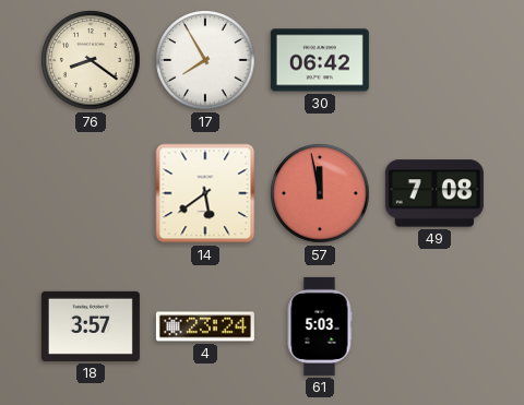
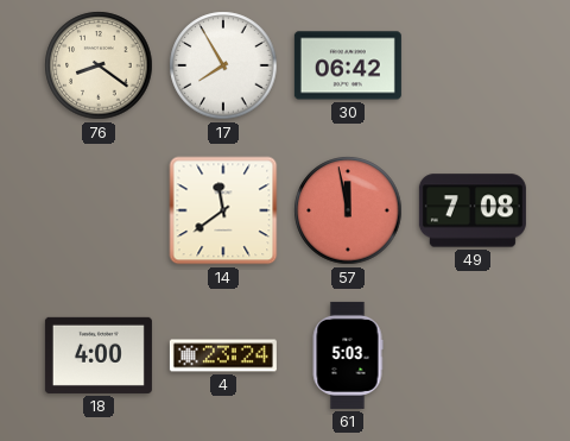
14: 5:39 -> 11:39 (223, 210)
18: 3:57 -> 4:00 (99, 355)
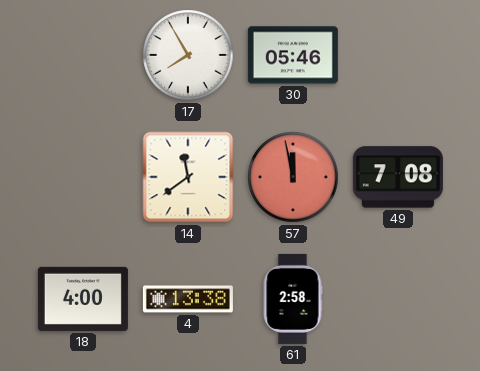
76: 8:21 -> none (99, 65)
30: 06:42 -> 05:46 (293, 55)
4: 23:24 -> 13:38 (188, 299)
61: 5:03 -> 2:58 (293, 299)
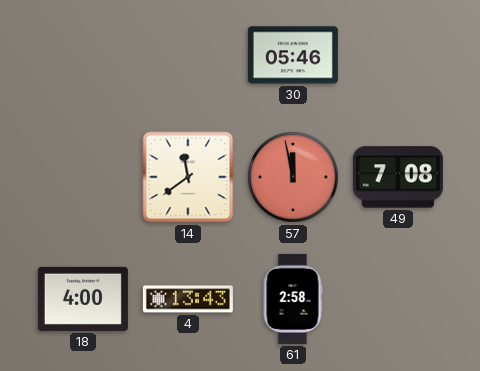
17: 7:55 -> none (188, 55)
4: 13:38 -> 13:43 (188, 299)
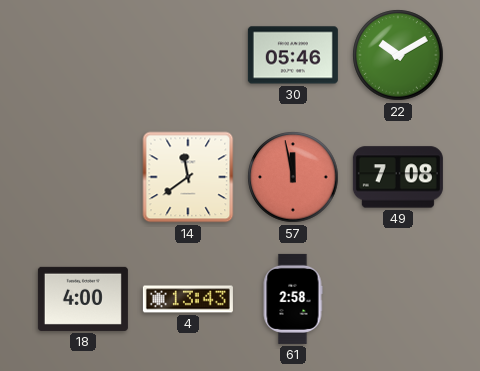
22: none -> 10:10 (398, 55)
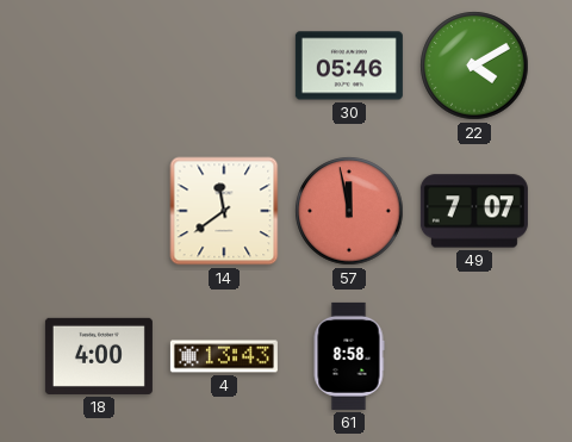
22: 10:10 -> 4:10 (474, 66)
49: 7:08 -> 7:07 (474, 211)
61: 2:58 -> 8:58 (349, 356)
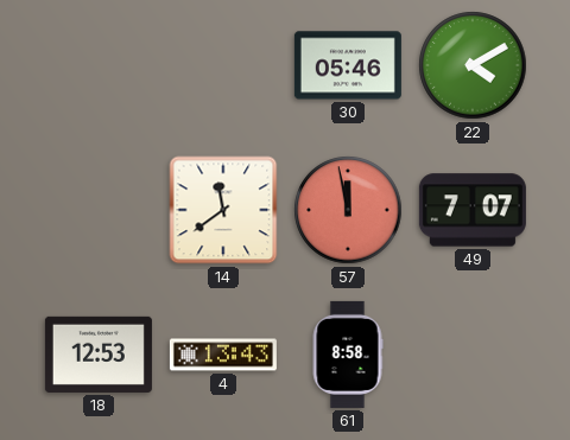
18: 4:00 -> 12:53 (99, 355)
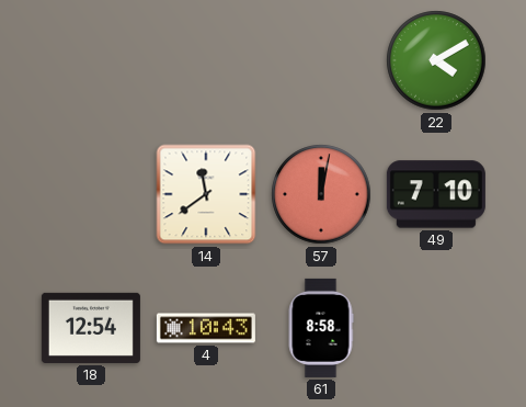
30: 05:46 -> none (348, 65)
57: 11:58 -> 12:02 (321, 194)
49: 7:07 -> 7:10 (436, 194)
18: 12:53 -> 12:54 (91, 328)
4: 13:43 -> 10:43 (206, 328)
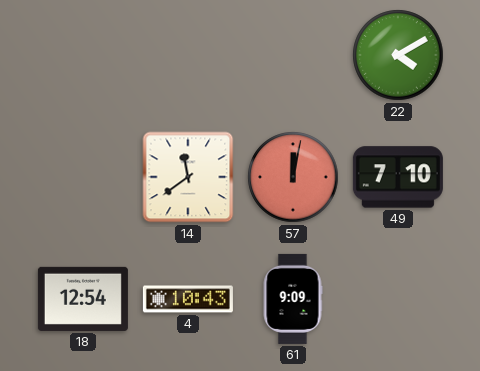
61: 8:58 -> 9:09 (293, 299)
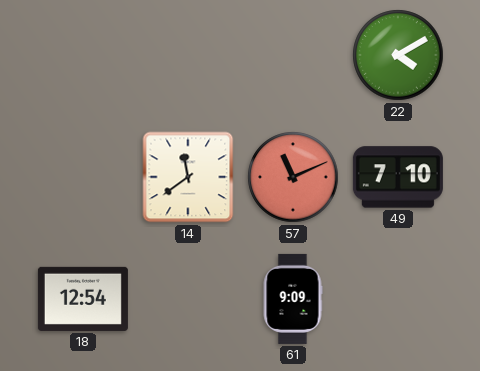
57: 12:02 -> 11:11 (293, 177)
4: 10:43 -> none (188, 299)
